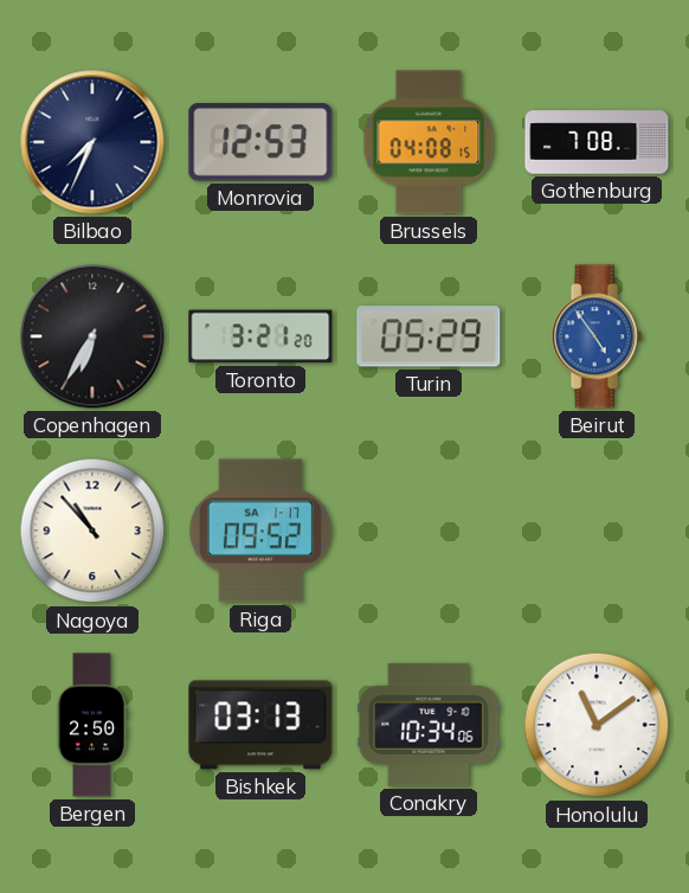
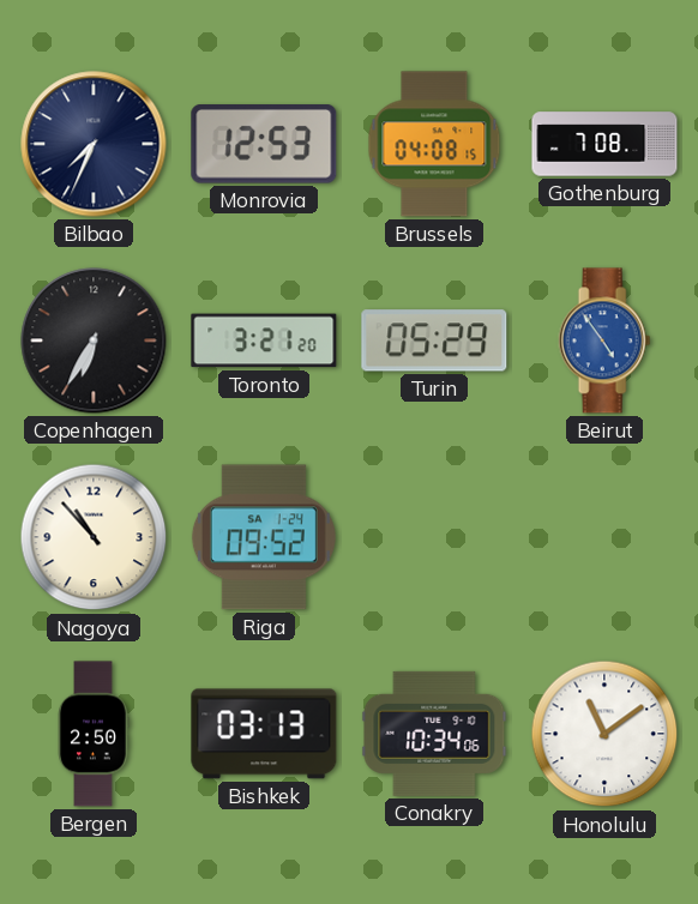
Riga date: SA 1-17 -> SA 1-24 (264, 537)
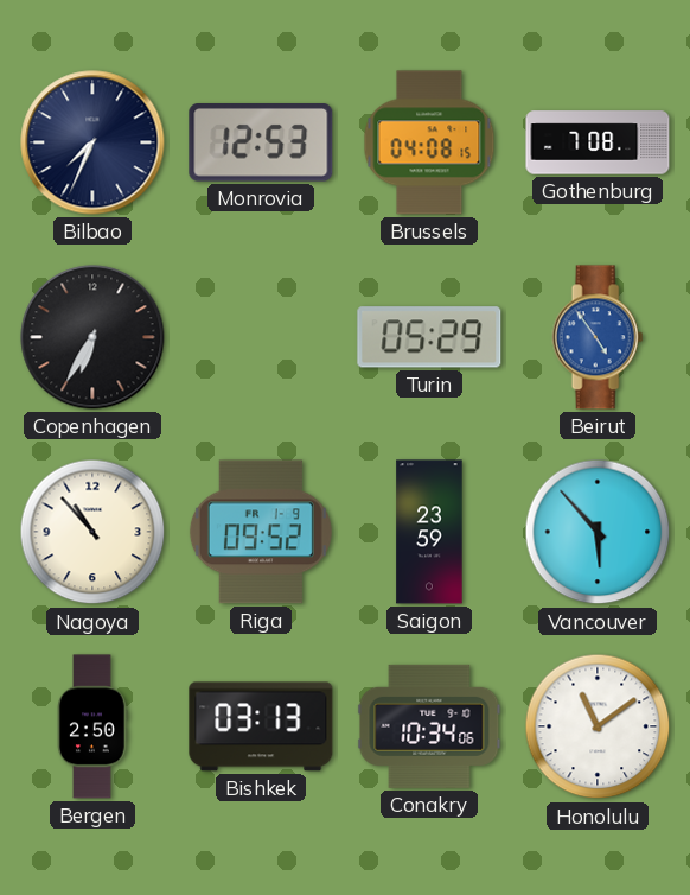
Toronto: 3:21 -> none (264, 340)
Riga date: SA 1-24 -> FR 1-9 (261, 532)
Saigon: none -> 23:59 (429, 532)
Vancouver: none -> 5:53 (598, 532)
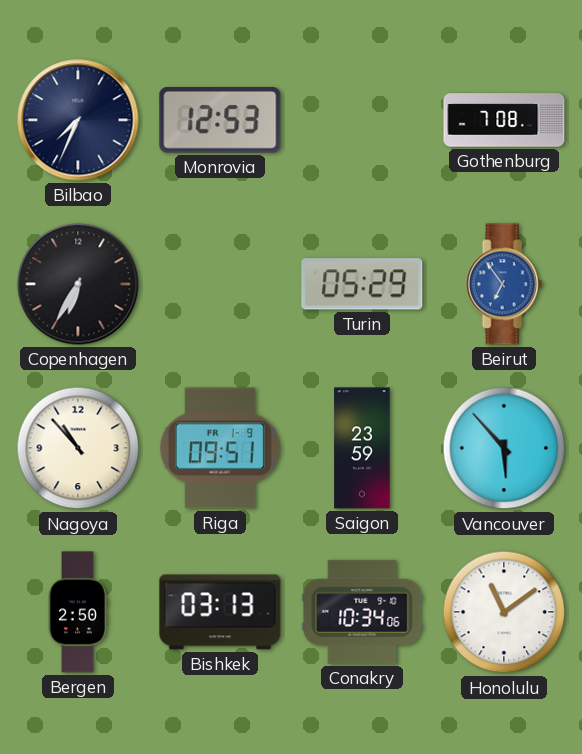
Brussels: 04:08 -> none (429, 142)
Beirut: 4:54 -> 6:54 (504, 284)
Riga: 09:52 -> 09:51 (220, 448)
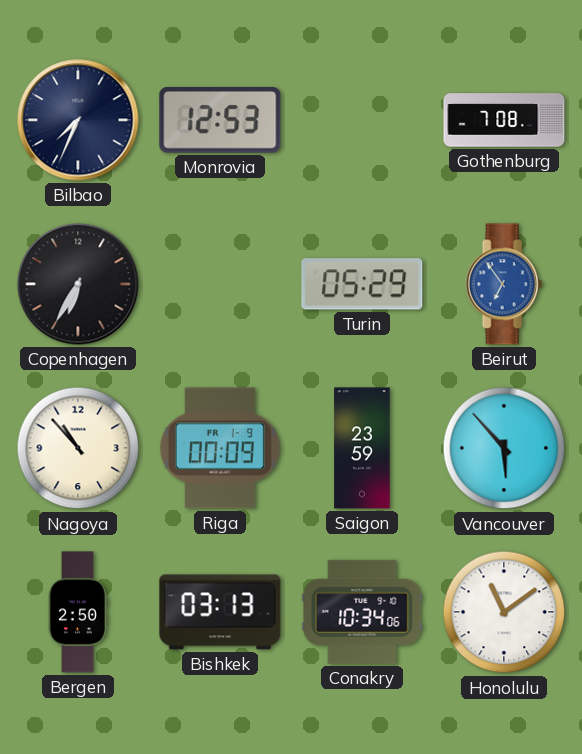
Riga: 09:51 -> 00:09 (220, 448)
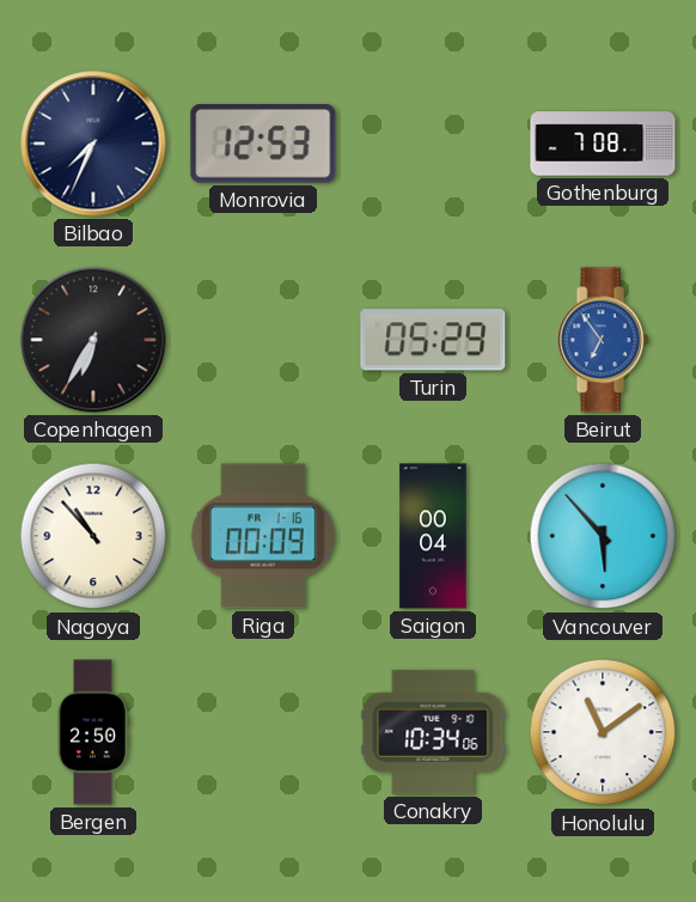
Riga date: FR 1-9 -> FR 1-16 (263, 536)
Saigon: 23:59 -> 00:04 (433, 536)
Bishkek: 03:13 -> none (220, 612)
